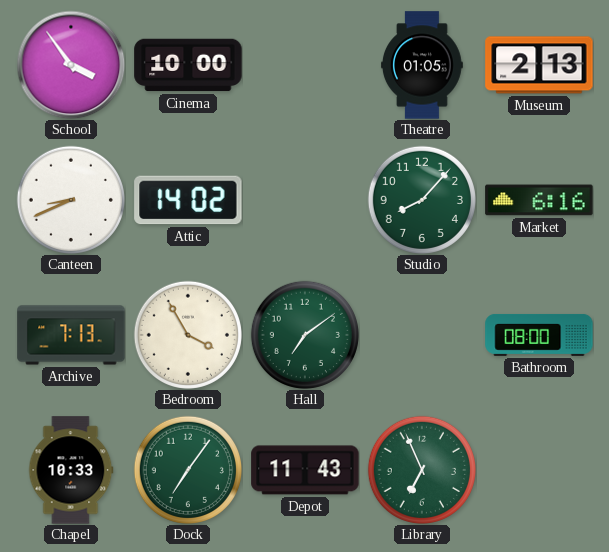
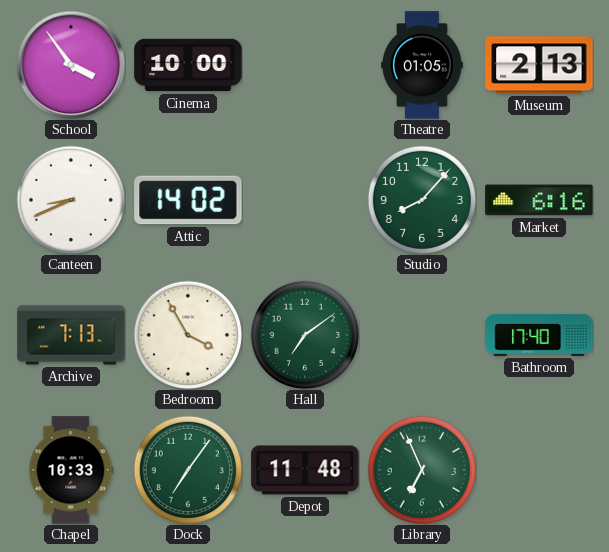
Bathroom: 08:00 -> 17:40 (539, 335)
Depot: 11:43 -> 11:48 (305, 470)
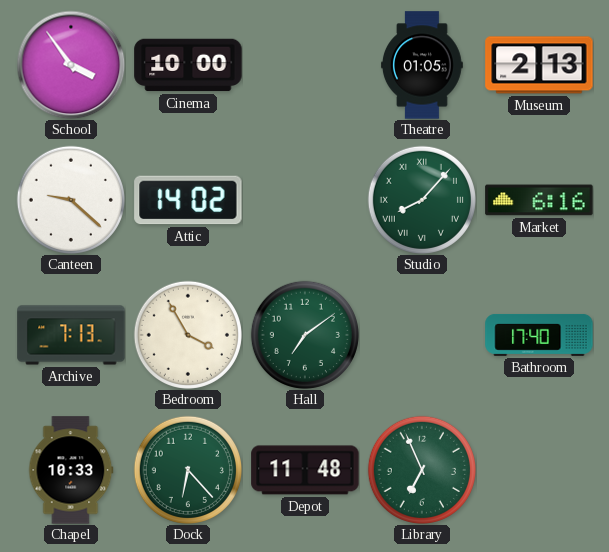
Canteen: 8:41 -> 9:22 (71, 200)
Studio numerals: Arabic -> Roman (422, 200)
Dock: 7:06 -> 6:23 (188, 470)
